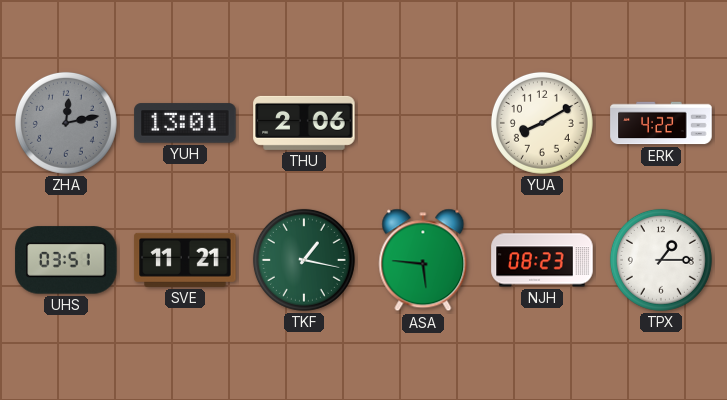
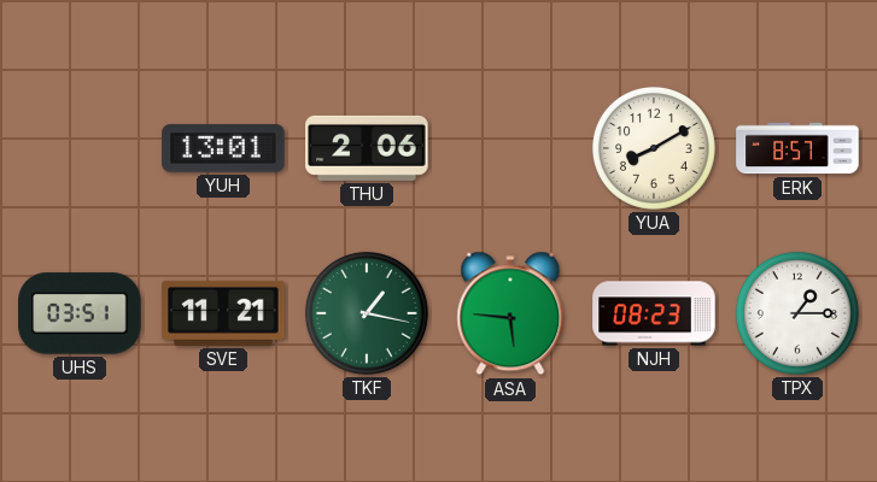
ZHA: 12:13 -> none (66, 123)
ERK: 4:22 -> 8:57 (797, 148)
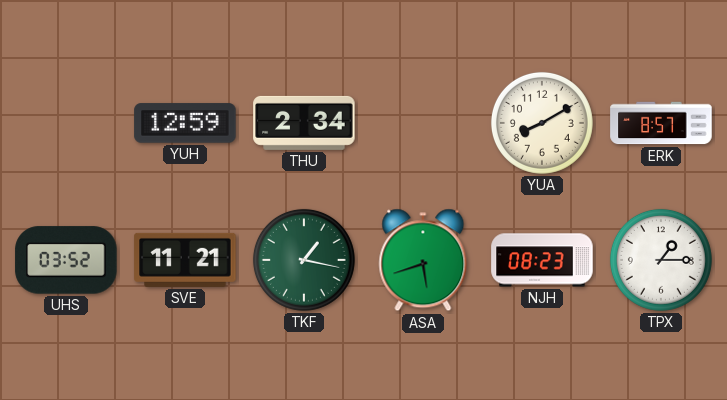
YUH: 13:01 -> 12:59 (185, 123)
THU: 2:06 -> 2:34 (304, 123)
UHS: 03:51 -> 03:52 (66, 260)
ASA: 5:46 -> 5:42 (423, 260)
